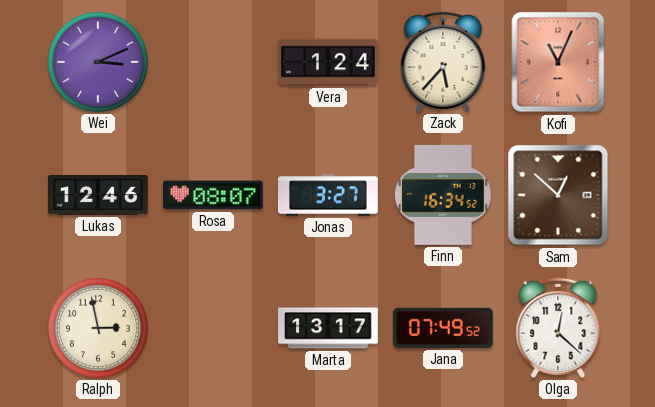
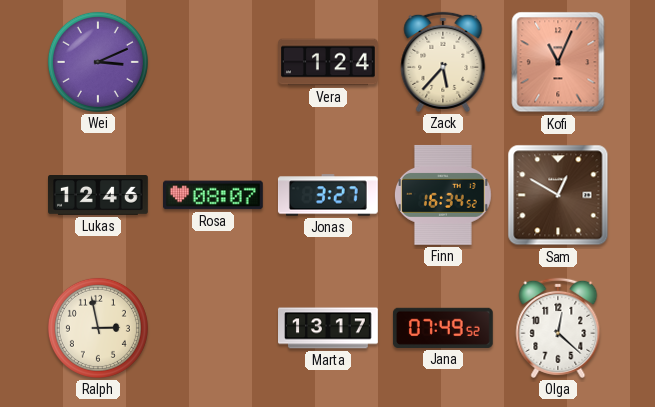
Sam: 12:52 -> 12:50 (558, 195)
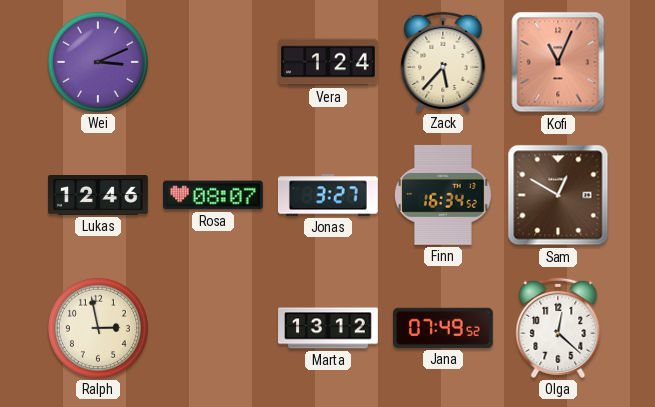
Marta: 13:17 -> 13:12 (329, 328)
